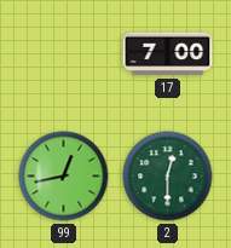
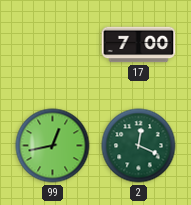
2: 12:30 -> 12:19 (139, 146)
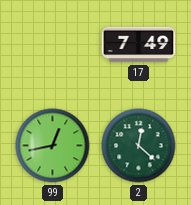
17: 7:00 -> 7:49 (139, 45)
2: 12:19 -> 12:22 (139, 146)
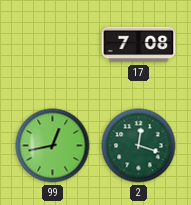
17: 7:49 -> 7:08 (139, 45)
2: 12:22 -> 12:18 (139, 146)
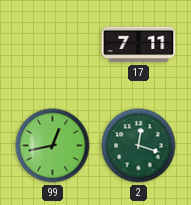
17: 7:08 -> 7:11 (139, 45)
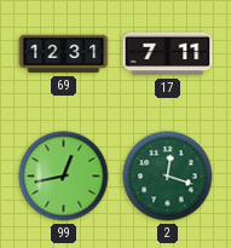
69: none -> 12:31 (64, 54)
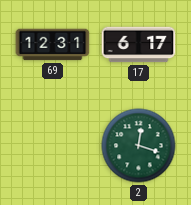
17: 7:11 -> 6:17 (139, 45)
99: 12:43 -> none (64, 177)
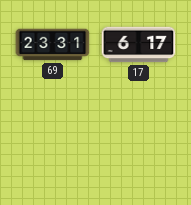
69: 12:31 -> 23:31 (53, 45)
2: 12:18 -> none (139, 146)
